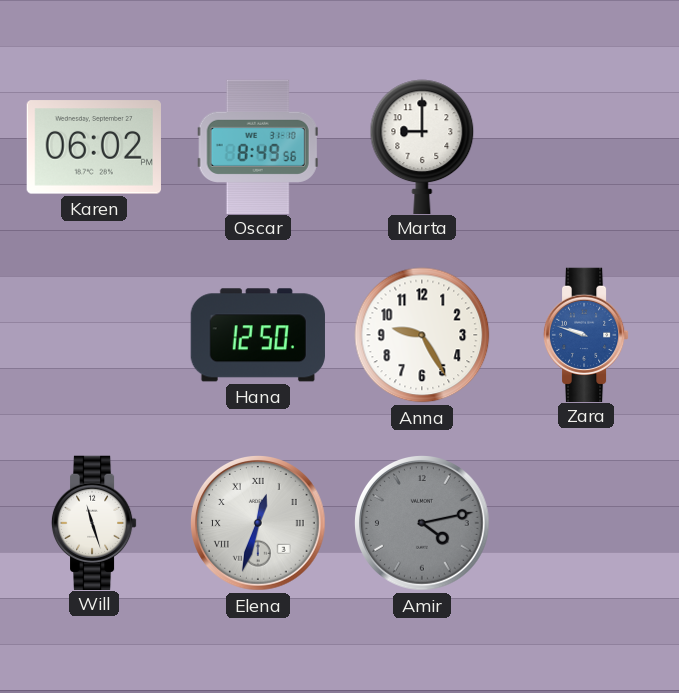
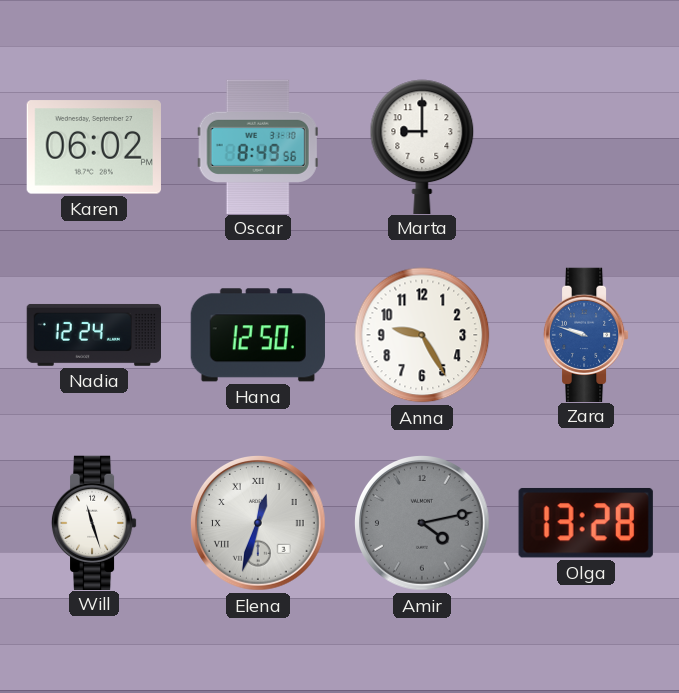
Nadia: none -> 12:24 (94, 335)
Olga: none -> 13:28 (586, 523)
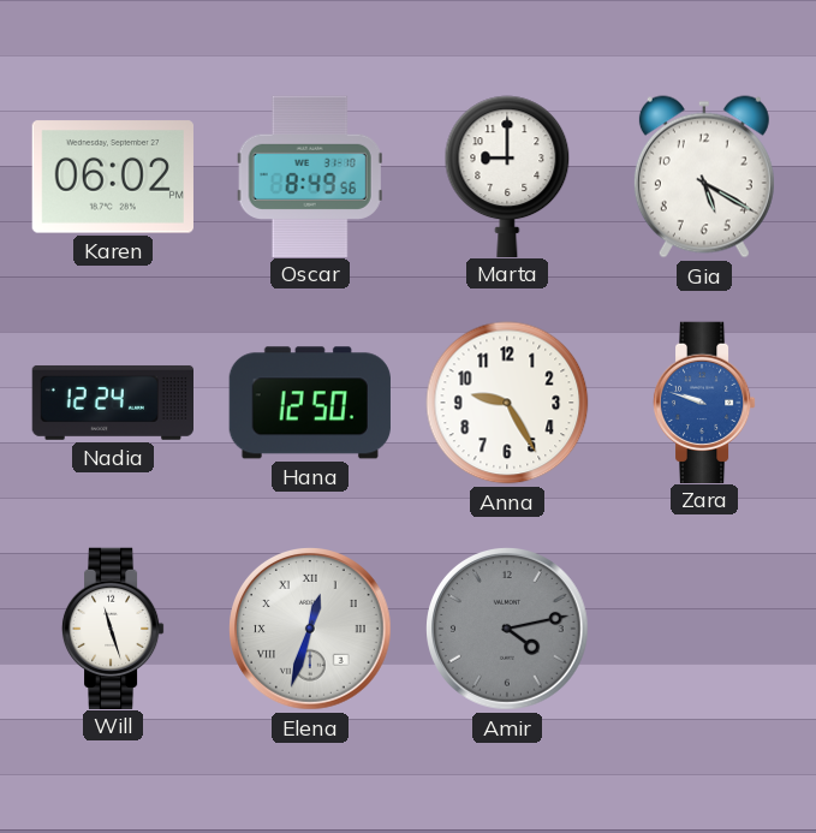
Gia: none -> 5:20 (704, 177)
Olga: 13:28 -> none (586, 523)
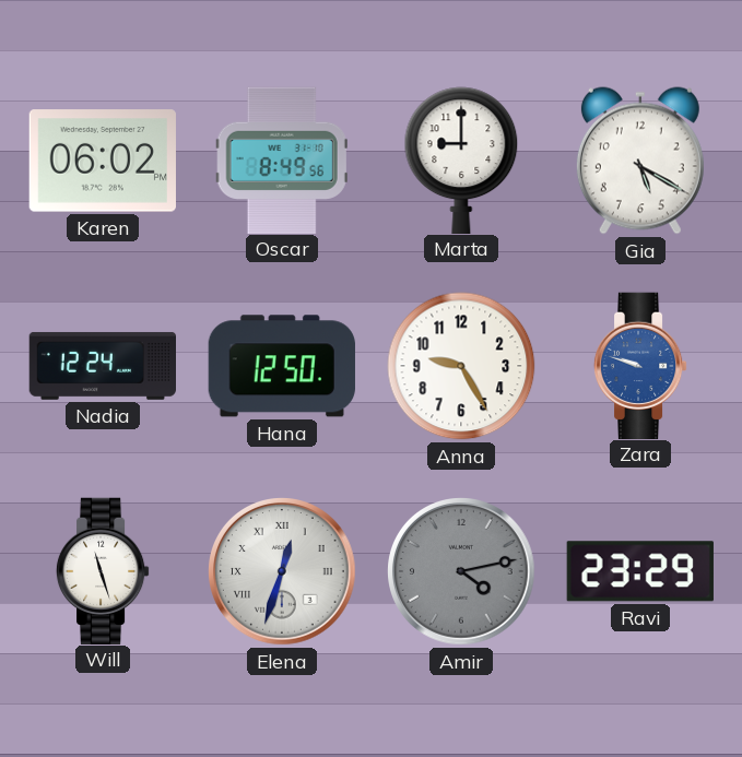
Ravi: none -> 23:29 (640, 571)
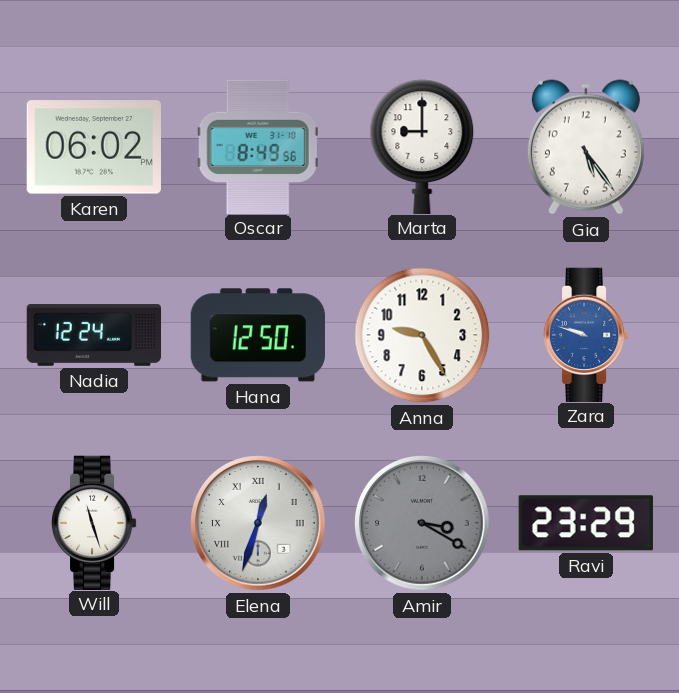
Gia: 5:20 -> 5:24 (586, 147)
Amir: 4:13 -> 3:20 (422, 523)
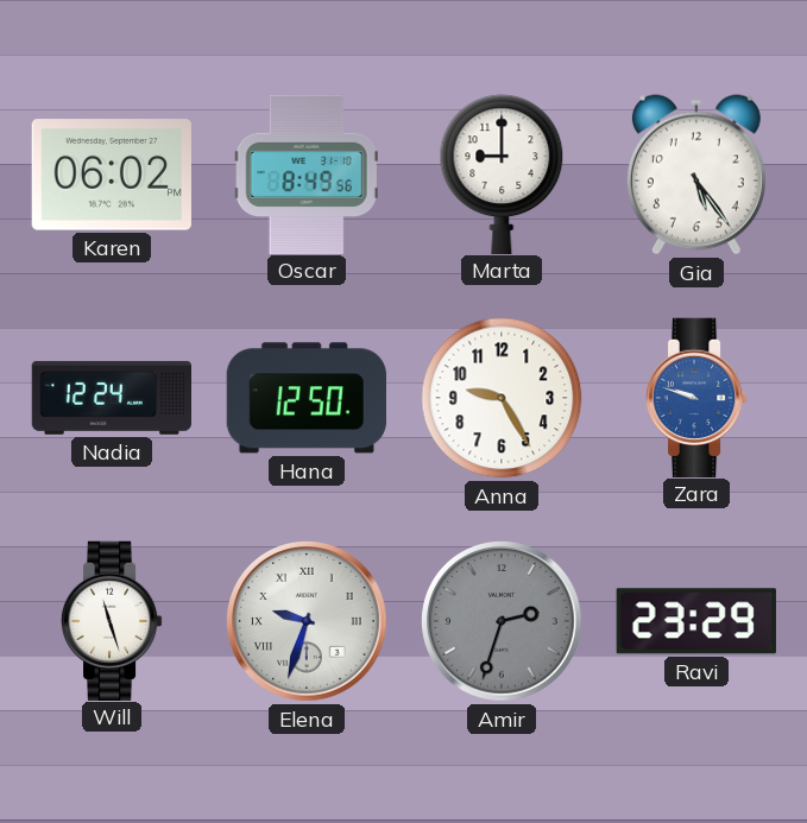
Elena: 12:33 -> 9:33 (307, 621)
Amir: 3:20 -> 2:33 (502, 621)
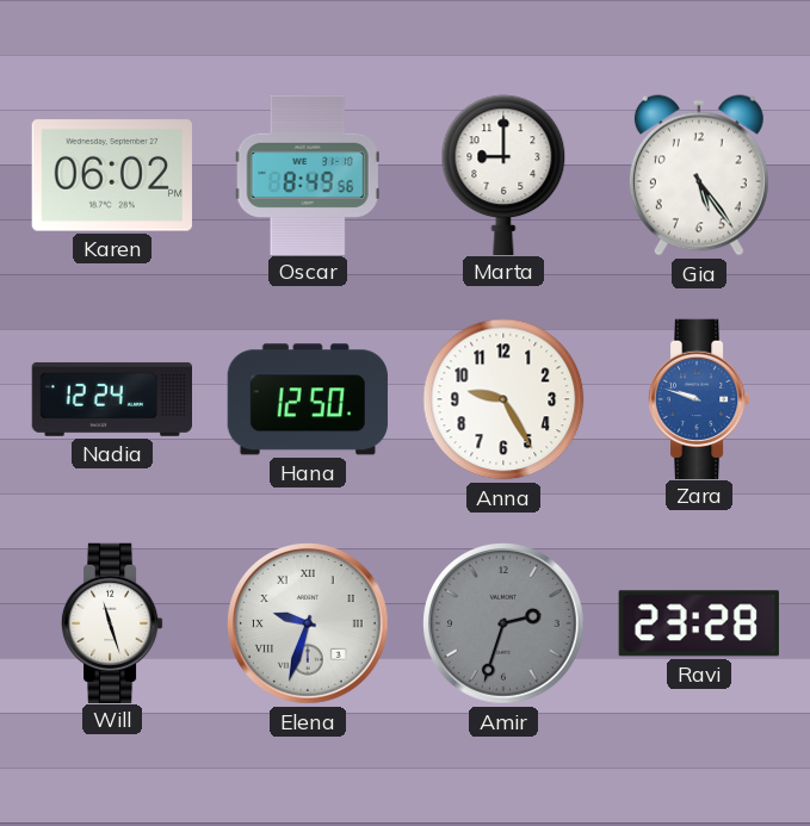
Ravi: 23:29 -> 23:28 (699, 623)
